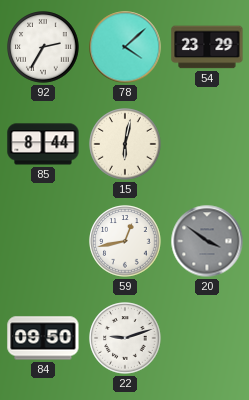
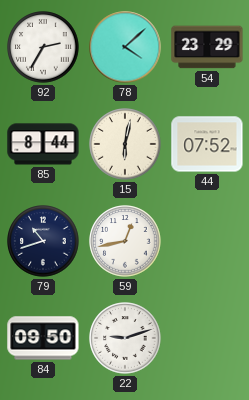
44: none -> 07:52 (207, 144)
79: none -> 10:42 (43, 241)
20: 3:51 -> none (207, 241)
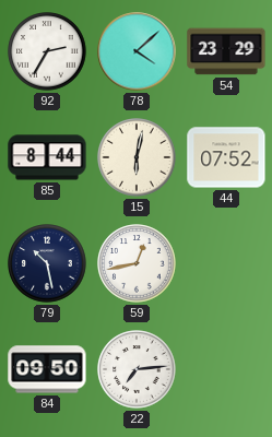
79: 10:42 -> 10:28 (47, 263)
22: 9:12 -> 7:14 (137, 369)
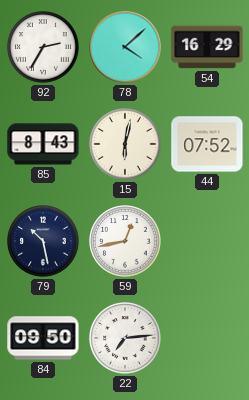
54: 23:29 -> 16:29 (207, 47)
85: 8:44 -> 8:43 (43, 144)
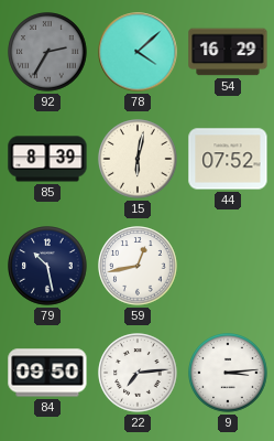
92 dial: white -> grey (47, 52)
85: 8:43 -> 8:39 (47, 159)
9: none -> 3:14 (228, 373)
